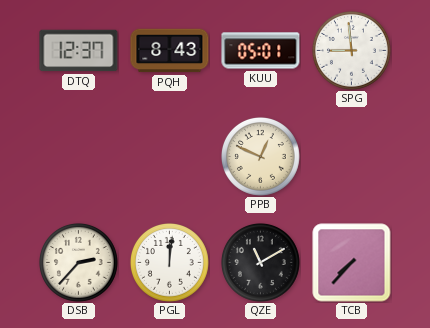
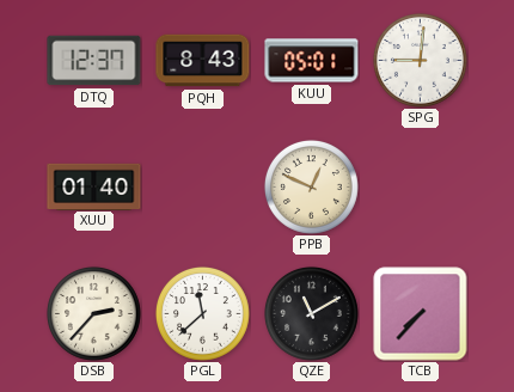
SPG: 8:59 -> 9:01 (420, 60)
XUU: none -> 01:40 (94, 186)
PGL: 12:01 -> 11:38 (202, 313)
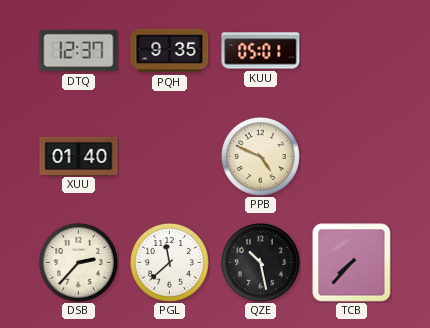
PQH: 8:43 -> 9:35 (170, 51)
SPG: 9:01 -> none (420, 60)
PPB: 12:49 -> 4:49 (260, 156)
QZE: 11:10 -> 10:28 (260, 262)
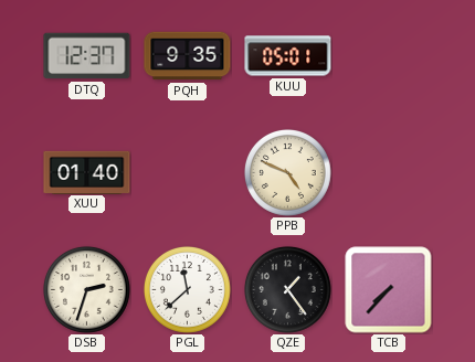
DSB: 2:37 -> 2:33 (86, 289)
QZE: 10:28 -> 1:24 (287, 289)
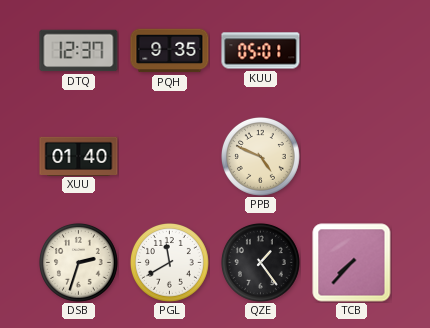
PGL: 11:38 -> 11:40 (169, 262)
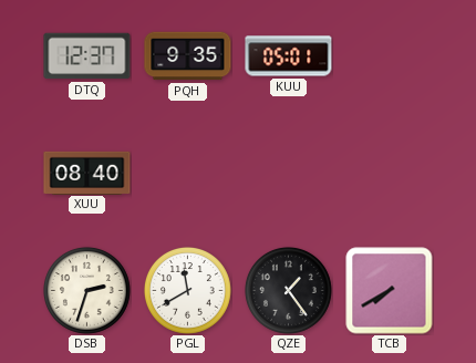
XUU: 01:40 -> 08:40 (87, 173)
PPB: 4:49 -> none (260, 156)
TCB: 7:37 -> 7:40 (390, 291)
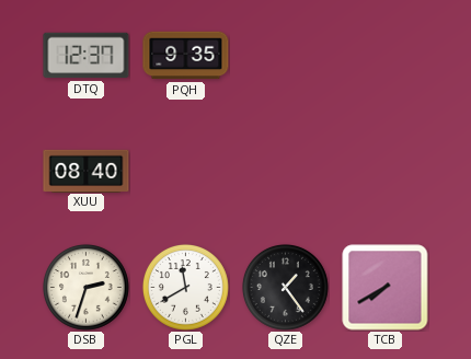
KUU: 05:01 -> none (289, 56)
